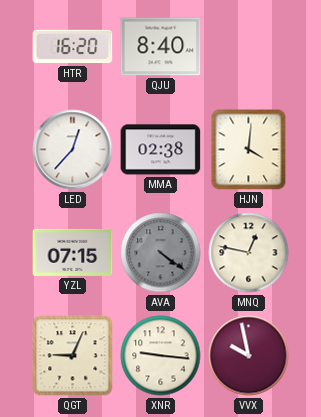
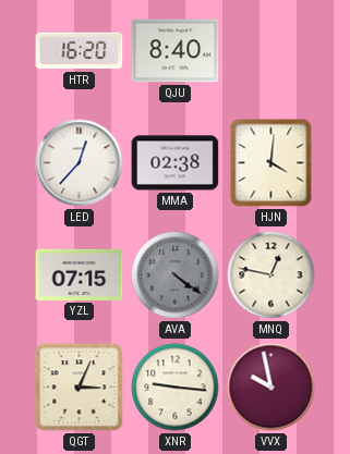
QGT: 9:04 -> 3:04 (80, 388)
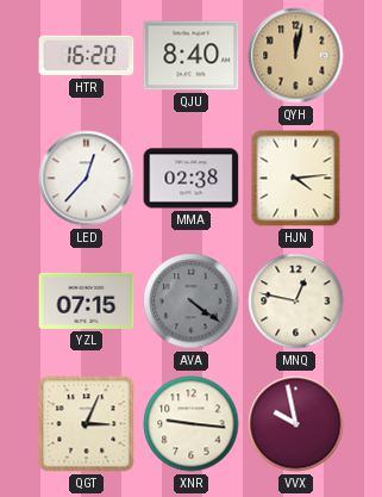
QYH: none -> 12:02 (296, 56)
HJN: 4:01 -> 4:14 (296, 179)
